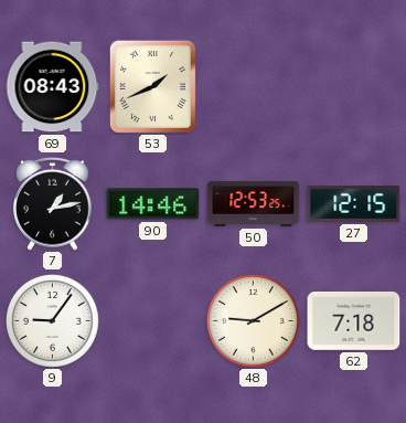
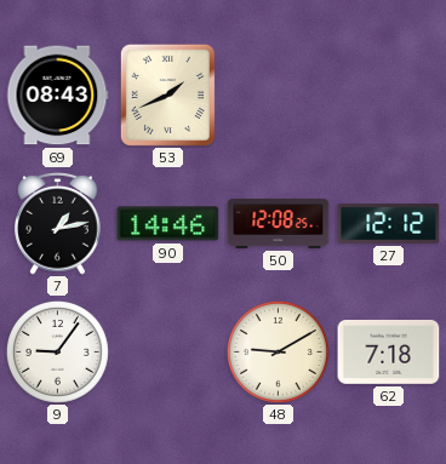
50: 12:53 -> 12:08 (279, 223)
27: 12:15 -> 12:12 (389, 224)
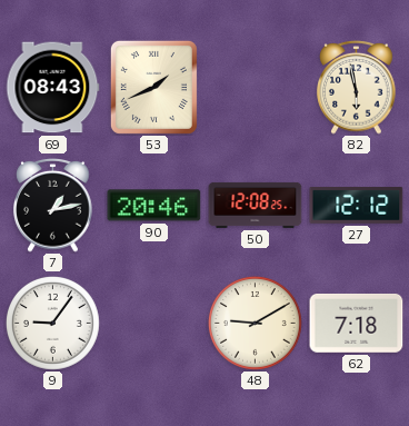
82: none -> 5:58 (357, 88)
90: 14:46 -> 20:46 (154, 206)
